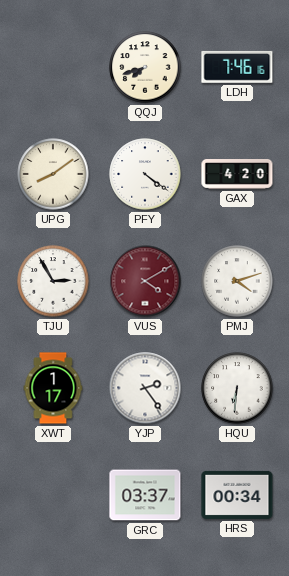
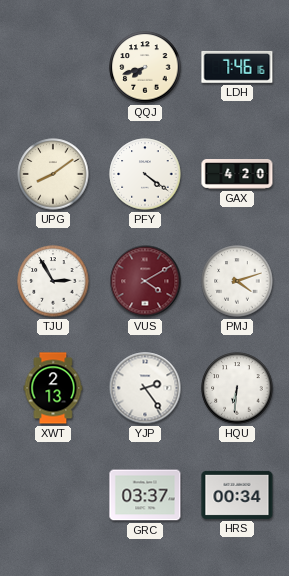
XWT: 1:17 -> 2:13 (53, 388)
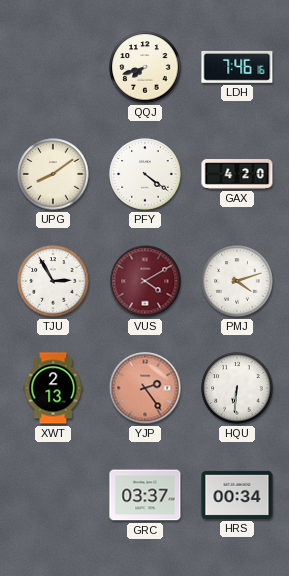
YJP dial: white -> salmon (145, 388)
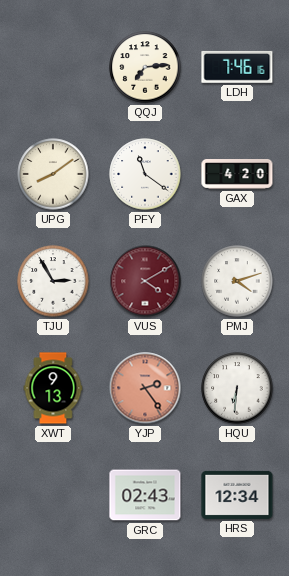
QQJ: 7:42 -> 7:14 (145, 67)
PFY: 4:21 -> 11:21 (145, 174)
XWT: 2:13 -> 9:13 (53, 388)
GRC: 03:37 -> 02:43 (145, 495)
HRS: 00:34 -> 12:34 (237, 495)
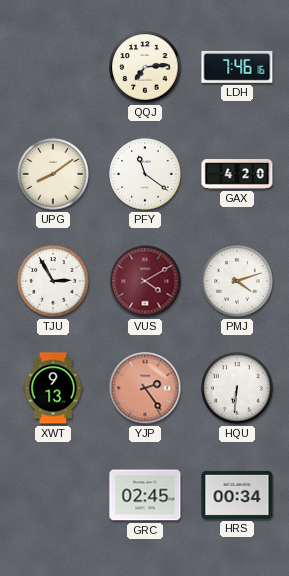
GRC: 02:43 -> 02:45 (145, 495)
HRS: 12:34 -> 00:34 (237, 495)
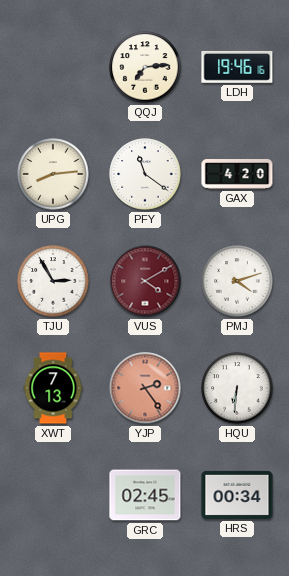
LDH: 7:46 -> 19:46 (237, 67)
UPG: 8:09 -> 8:14 (53, 174)
XWT: 9:13 -> 7:13 (53, 388)
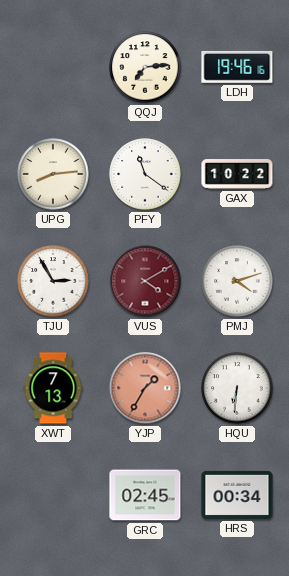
GAX: 4:20 -> 10:22 (237, 175)
YJP: 2:24 -> 1:35 (145, 388)
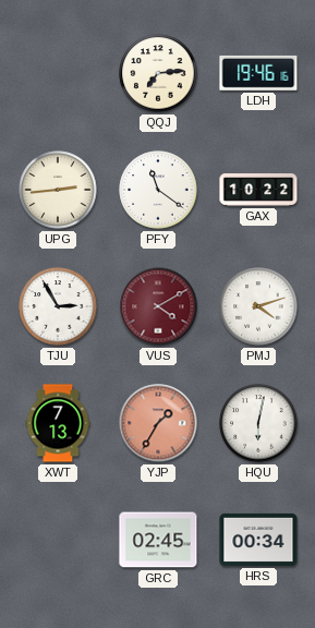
UPG: 8:14 -> 2:44 (58, 190)
HQU: 6:31 -> 6:02 (258, 423)
